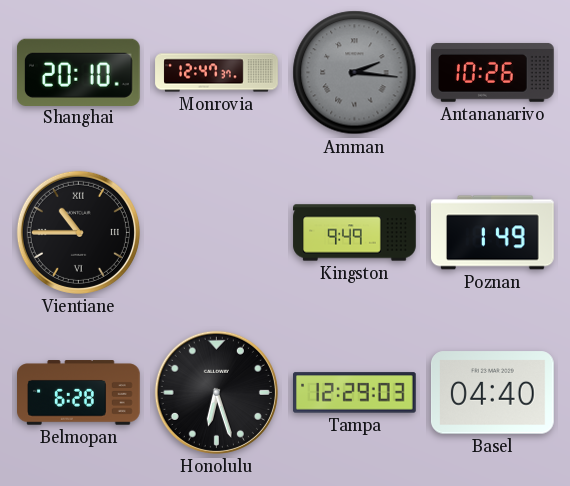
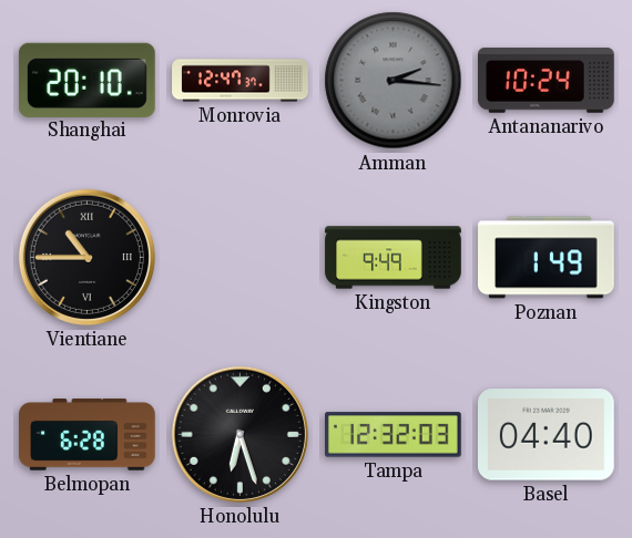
Antananarivo: 10:26 -> 10:24 (547, 80)
Tampa: 12:29 -> 12:32 (394, 435)
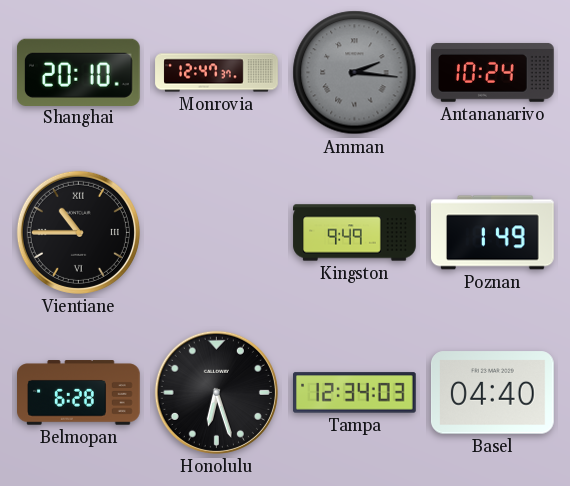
Tampa: 12:32 -> 12:34 (355, 393)
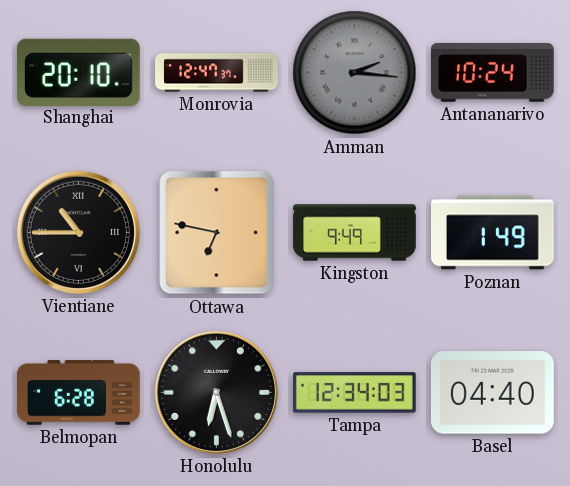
Ottawa: none -> 6:47 (217, 233)
